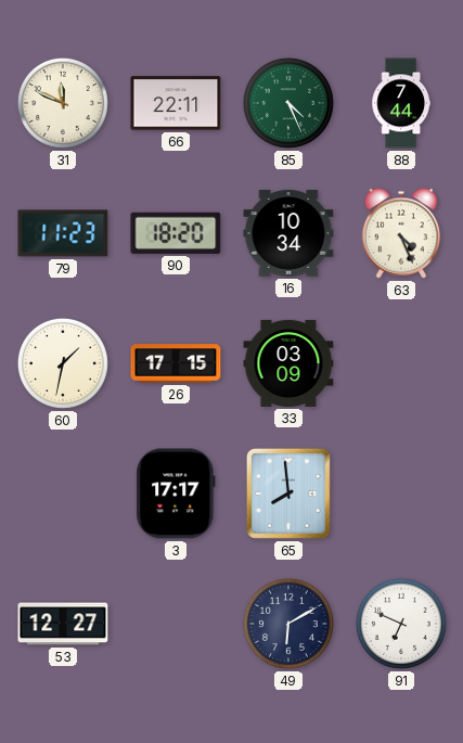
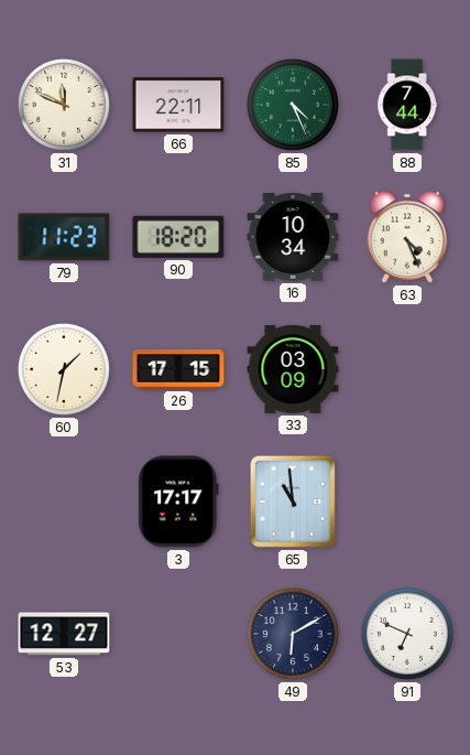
65: 7:59 -> 10:59 (293, 501)
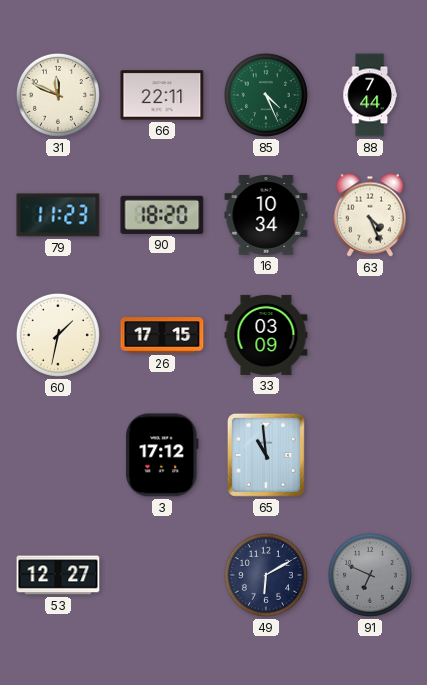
3: 17:17 -> 17:12 (162, 455)
91 dial: white -> grey (370, 575)
